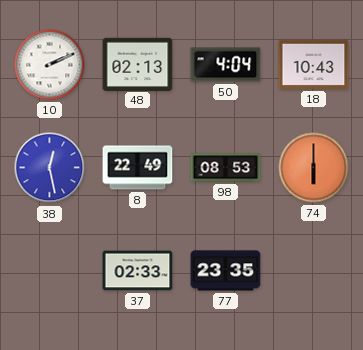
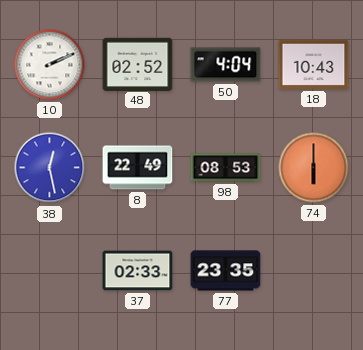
48: 02:13 -> 02:52 (138, 64)
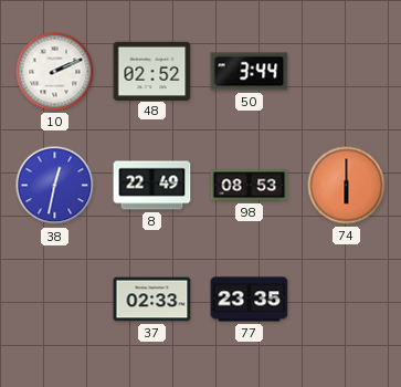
50: 4:04 -> 3:44 (250, 72)
18: 10:43 -> none (314, 64)
38: 12:28 -> 12:32 (55, 186)
